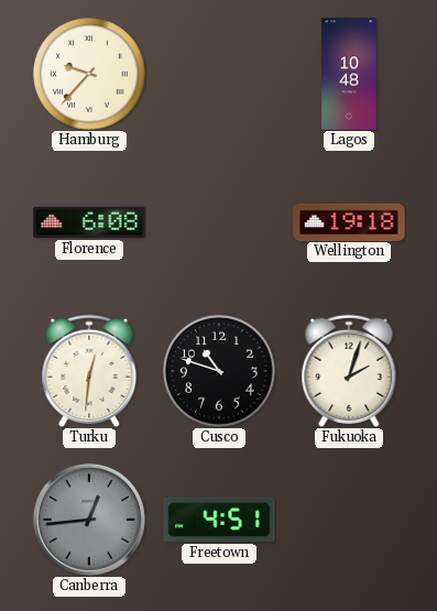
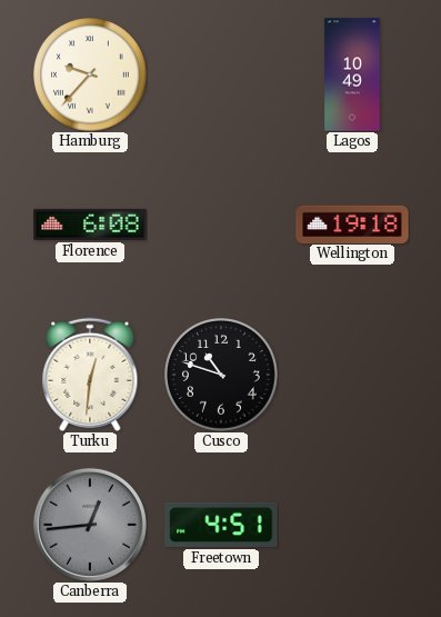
Lagos: 10:48 -> 10:49 (352, 74)
Fukuoka: 2:03 -> none (349, 371)
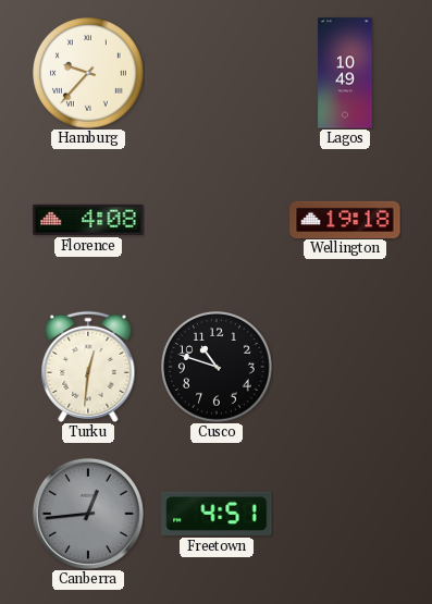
Florence: 6:08 -> 4:08 (88, 220)
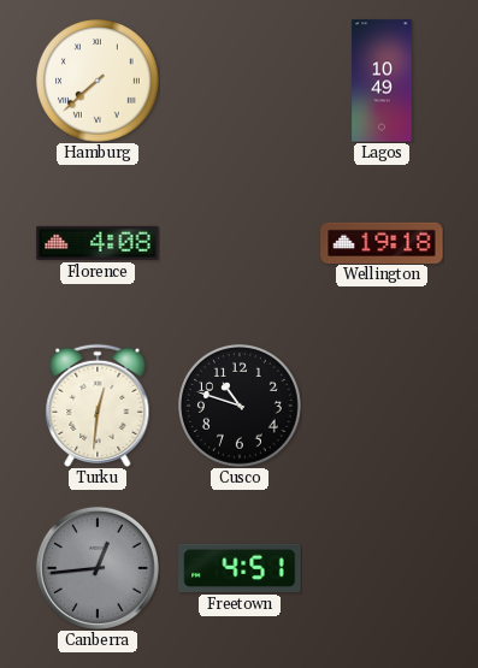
Hamburg: 9:37 -> 7:38 (99, 82)
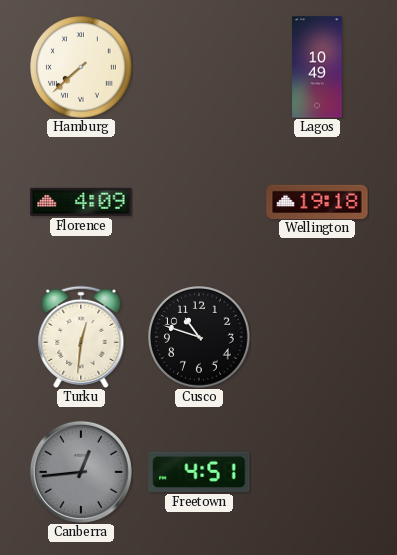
Florence: 4:08 -> 4:09 (81, 202)
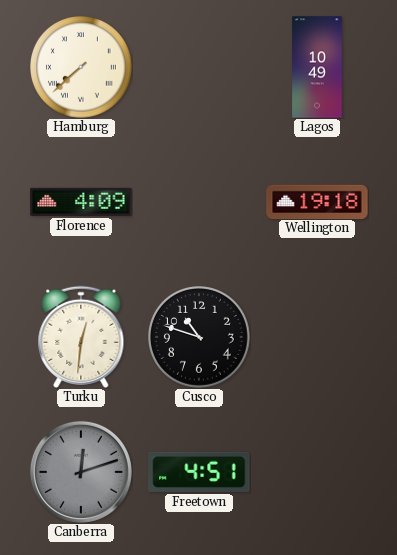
Canberra: 12:44 -> 12:12 (81, 472)
